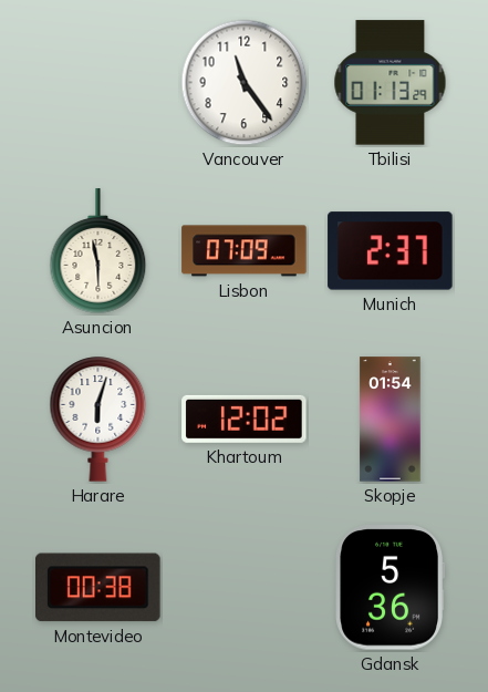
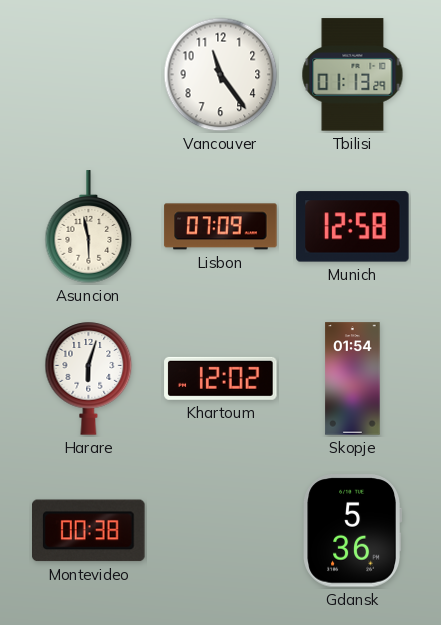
Munich: 2:37 -> 12:58 (353, 227)
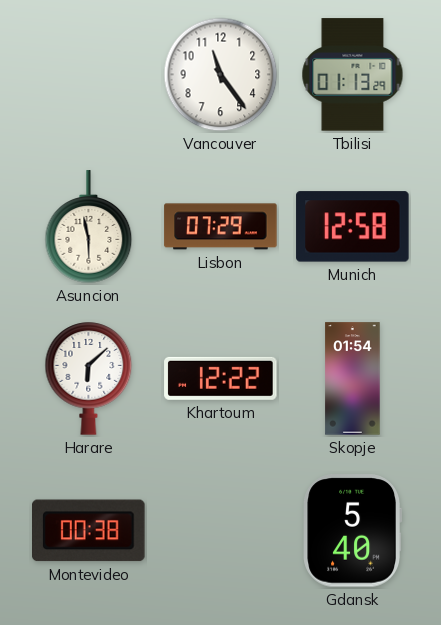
Lisbon: 07:09 -> 07:29 (221, 227)
Harare: 6:03 -> 6:08 (89, 379)
Khartoum: 12:02 -> 12:22 (221, 378)
Gdansk: 5:36 -> 5:40 (352, 531)
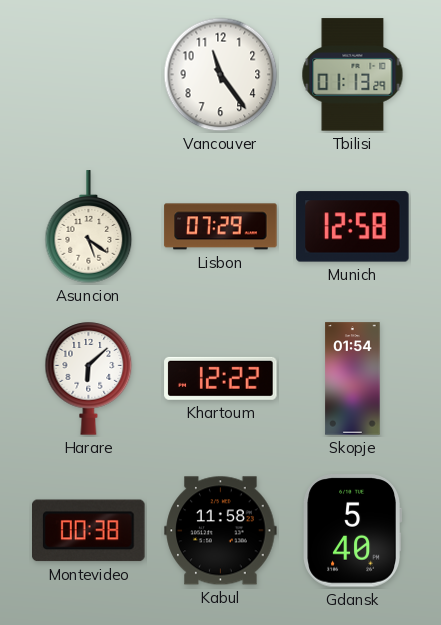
Asuncion: 5:58 -> 5:21 (89, 227)
Kabul: none -> 11:58 (221, 531)
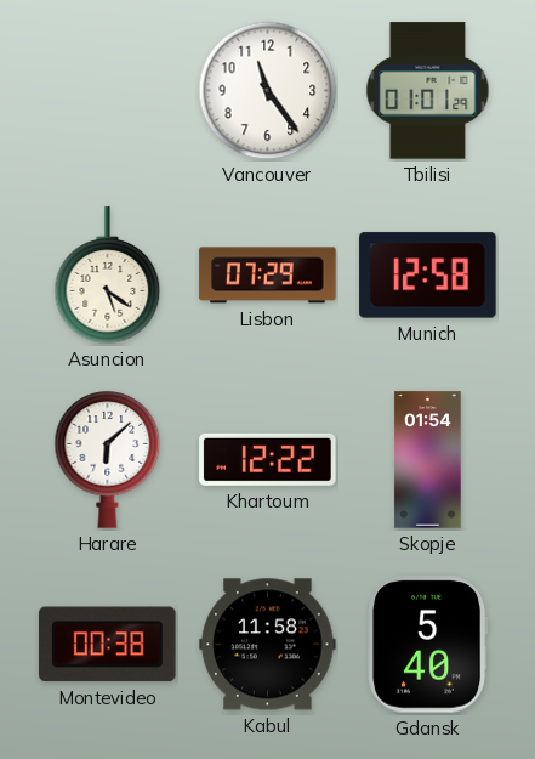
Tbilisi: 01:13 -> 01:01 (428, 91)
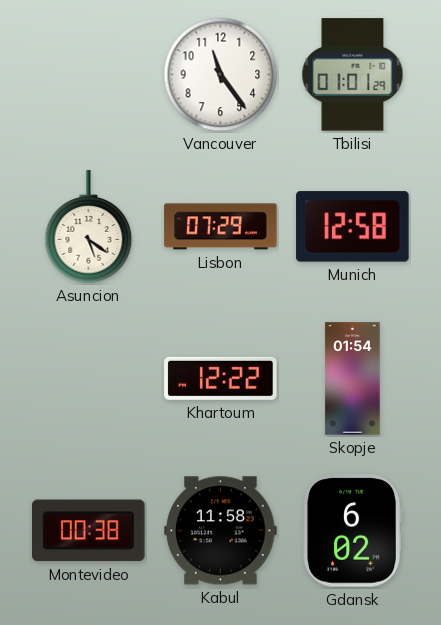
Harare: 6:08 -> none (108, 460)
Gdansk: 5:40 -> 6:02 (352, 531)
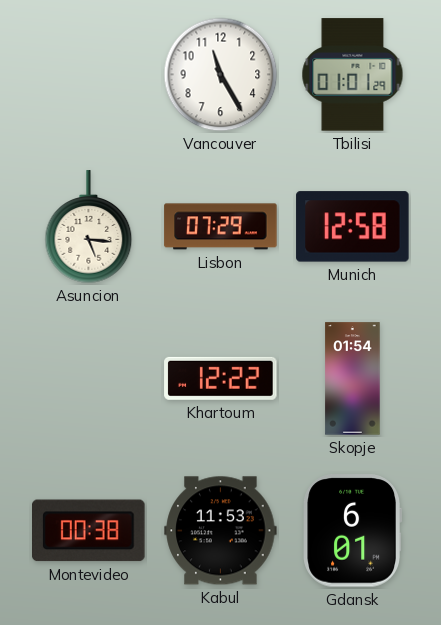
Vancouver: 11:24 -> 11:25 (221, 75)
Asuncion: 5:21 -> 5:16 (89, 227)
Kabul: 11:58 -> 11:53 (221, 531)
Gdansk: 6:02 -> 6:01 (352, 531)
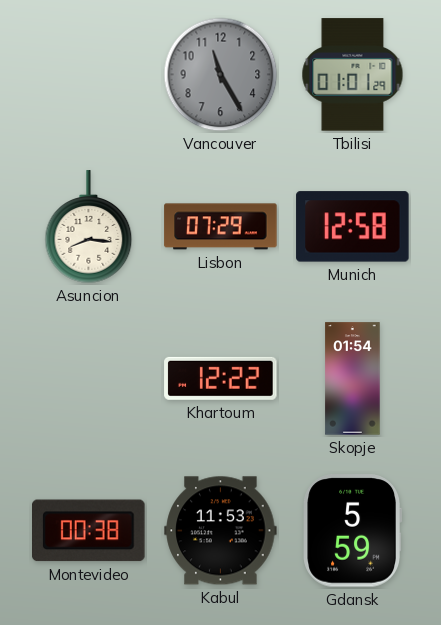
Vancouver dial: white -> grey (221, 75)
Asuncion: 5:16 -> 8:16 (89, 227)
Gdansk: 6:01 -> 5:59 (352, 531)
